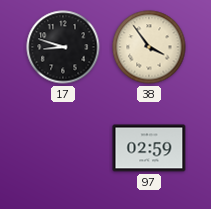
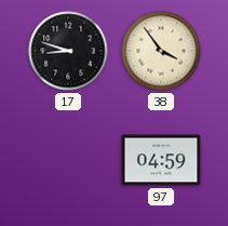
97: 02:59 -> 04:59 (161, 160)
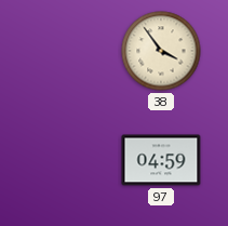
17: 8:48 -> none (68, 51)
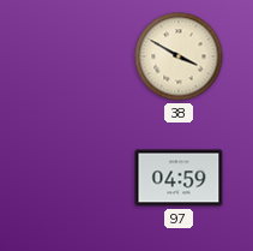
38: 3:54 -> 3:50 (179, 56)
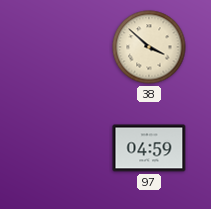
38: 3:50 -> 3:52 (149, 47)
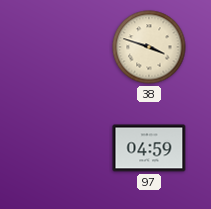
38: 3:52 -> 3:48 (149, 47)
